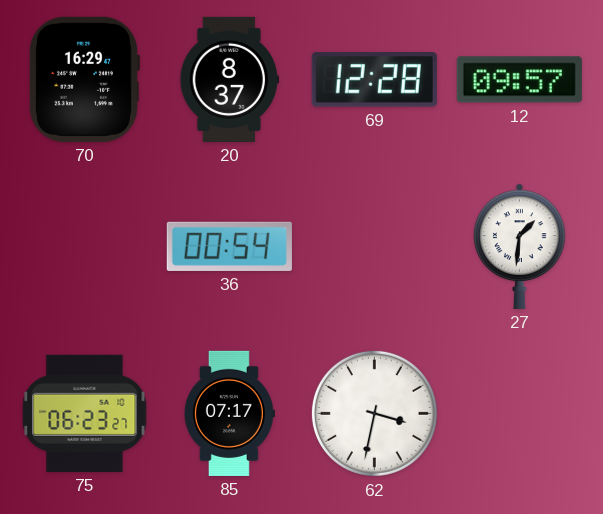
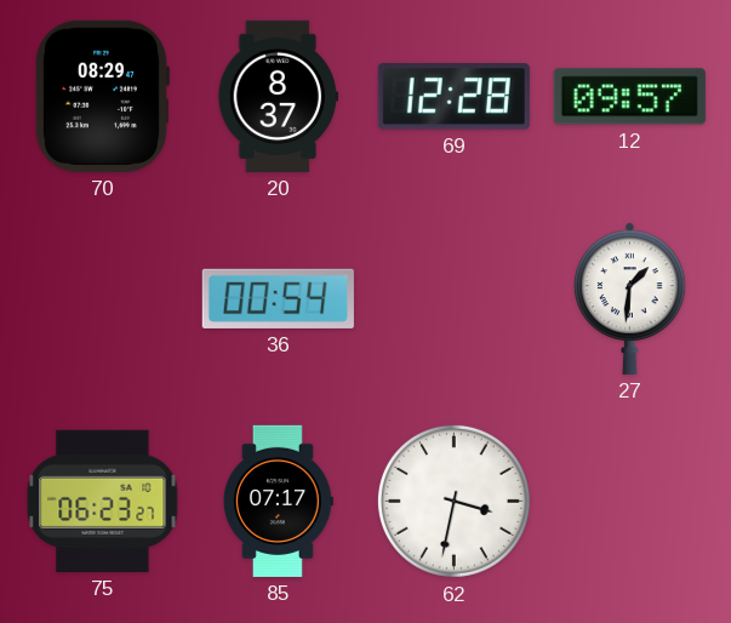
70: 16:29 -> 08:29 (102, 96)
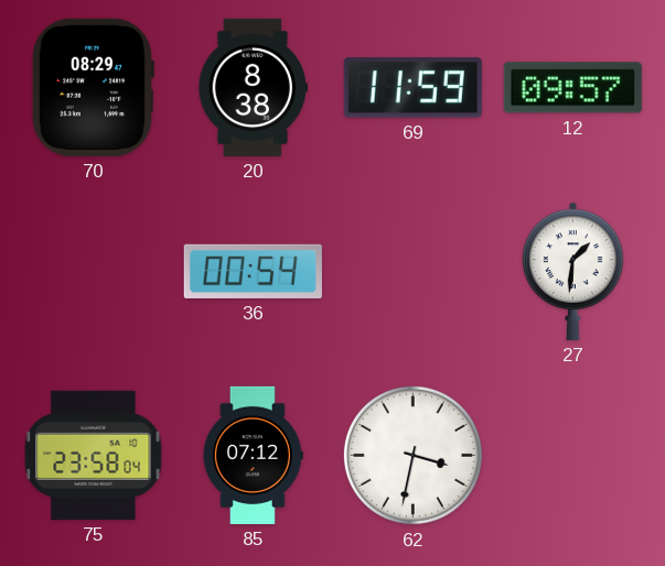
20: 8:37 -> 8:38 (253, 87)
69: 12:28 -> 11:59 (412, 88)
75: 06:23 -> 23:58 (94, 455)
85: 07:17 -> 07:12 (253, 455)
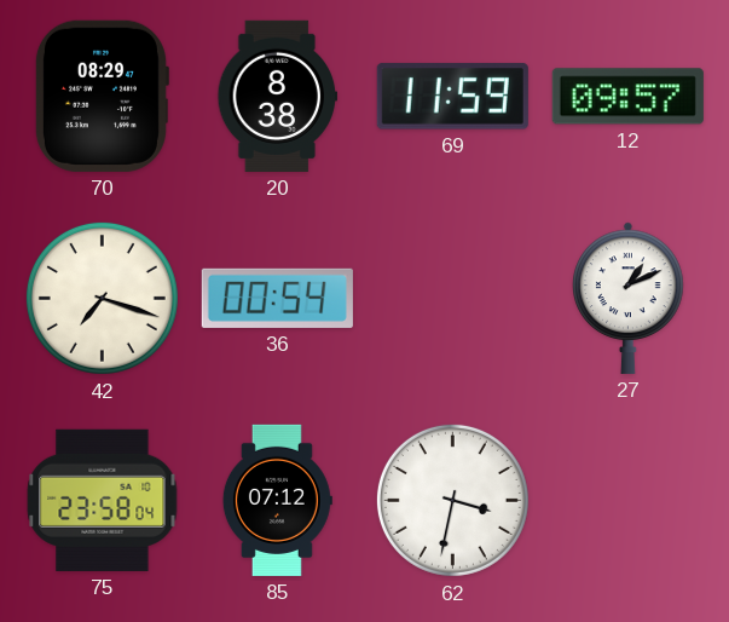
42: none -> 7:18 (102, 298)
27: 1:31 -> 1:11 (629, 298)
